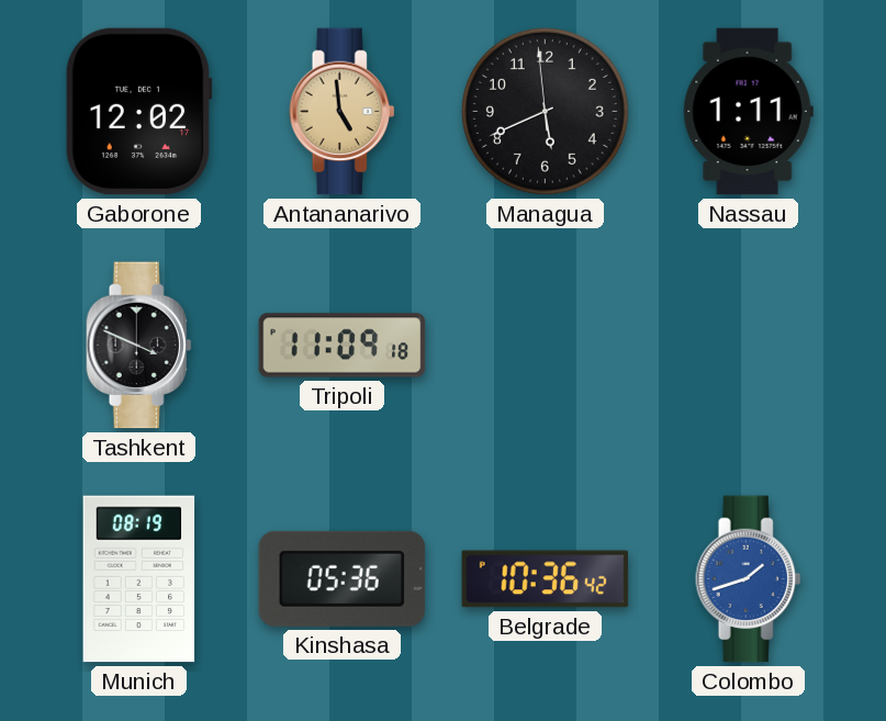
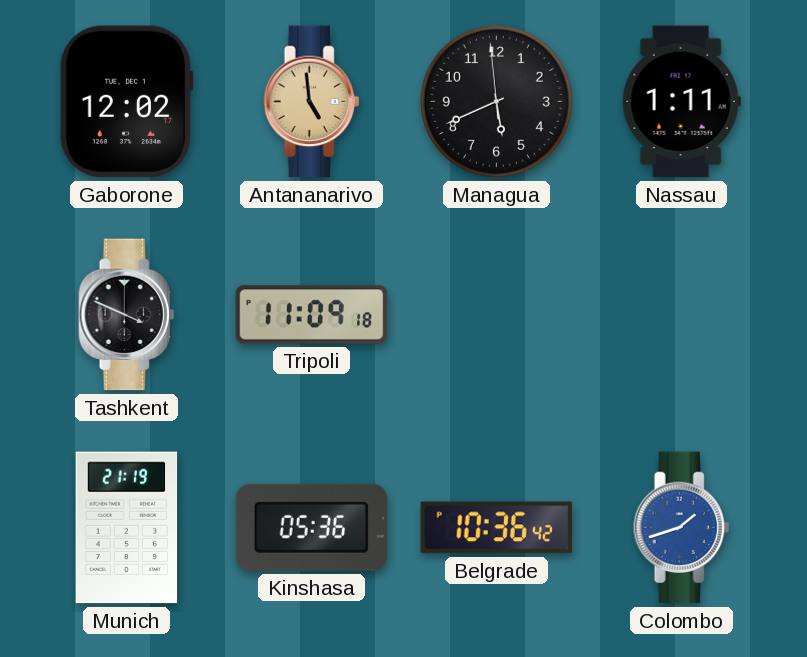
Munich: 08:19 -> 21:19 (127, 528)
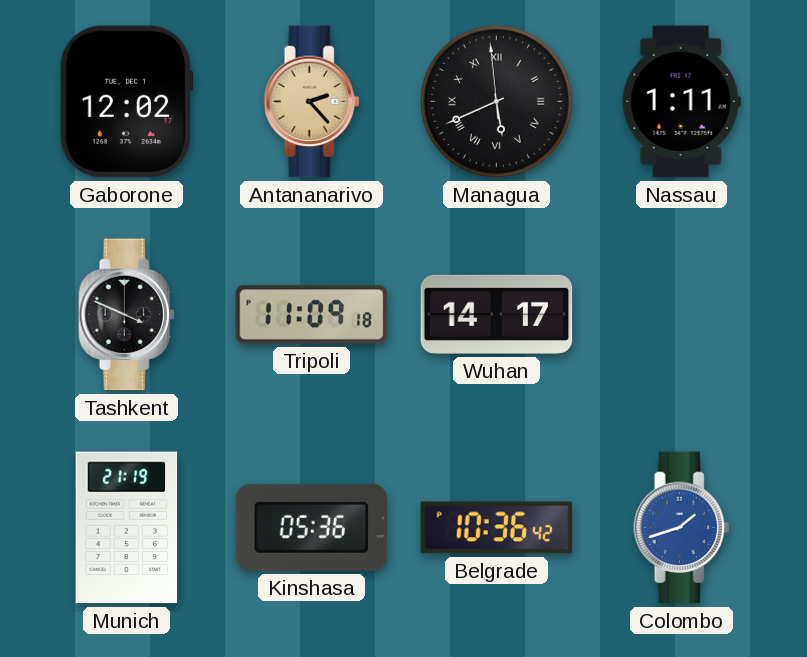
Antananarivo: 4:59 -> 2:23 (312, 102)
Managua numerals: Arabic -> Roman (496, 101)
Wuhan: none -> 14:17 (497, 314)
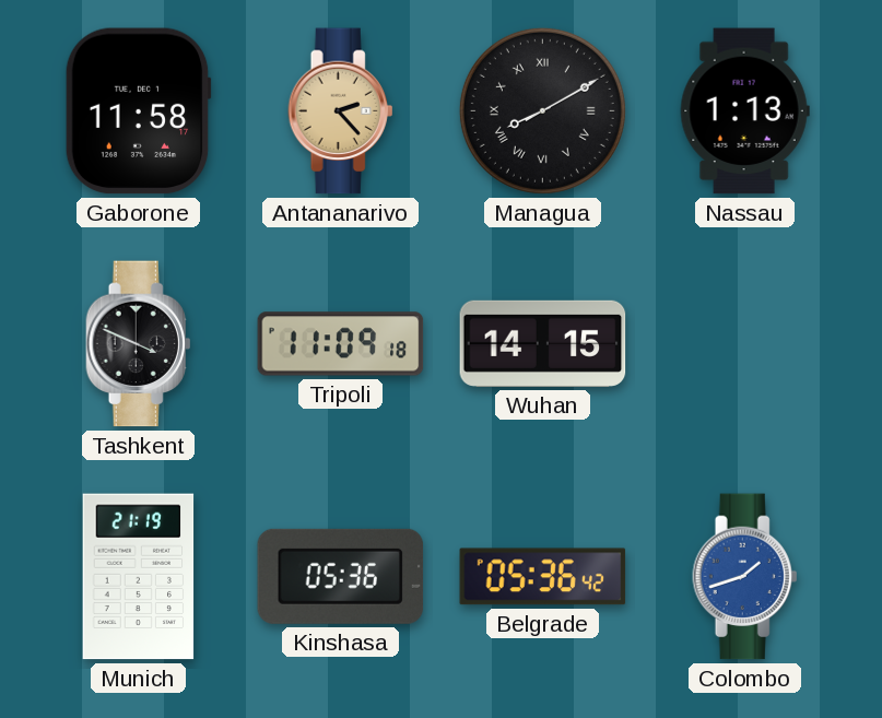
Gaborone: 12:02 -> 11:58 (138, 111)
Managua: 5:40 -> 8:10 (542, 110)
Nassau: 1:11 -> 1:13 (744, 111)
Wuhan: 14:17 -> 14:15 (543, 343)
Belgrade: 10:36 -> 05:36 (543, 577)
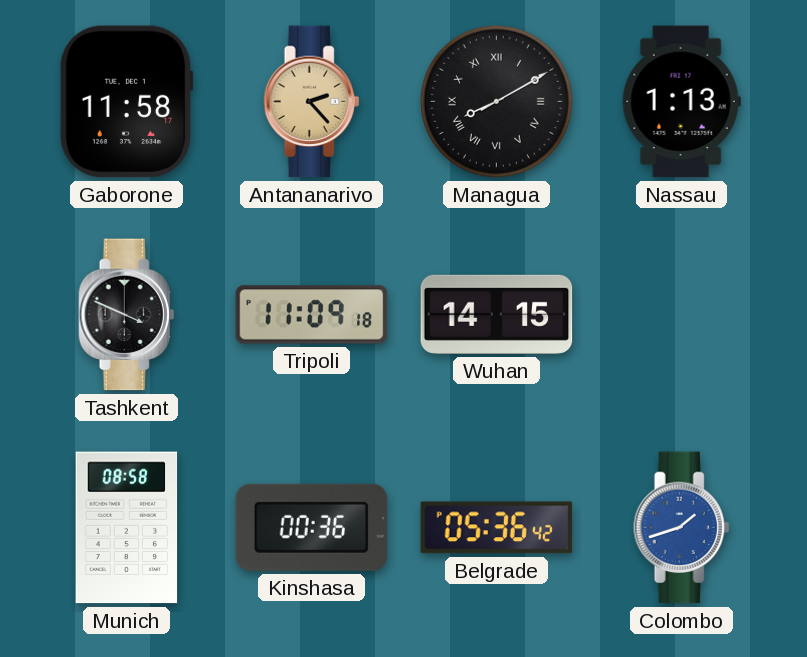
Munich: 21:19 -> 08:58 (127, 528)
Kinshasa: 05:36 -> 00:36 (312, 527)
